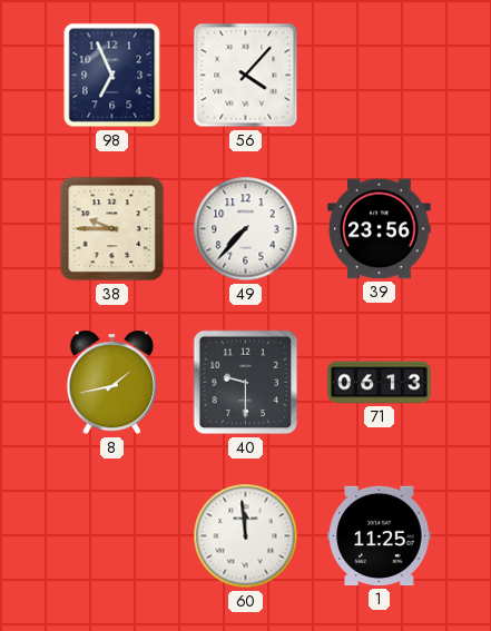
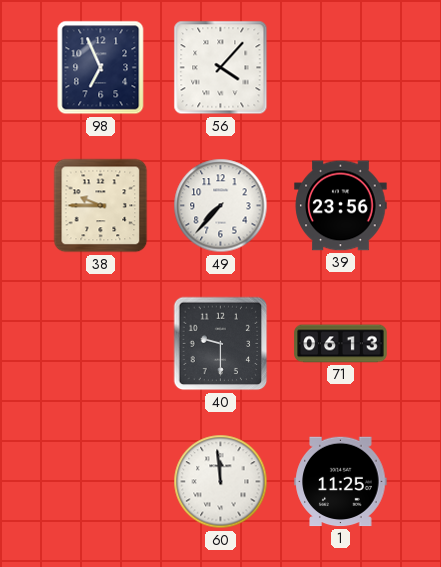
8: 1:43 -> none (111, 383)
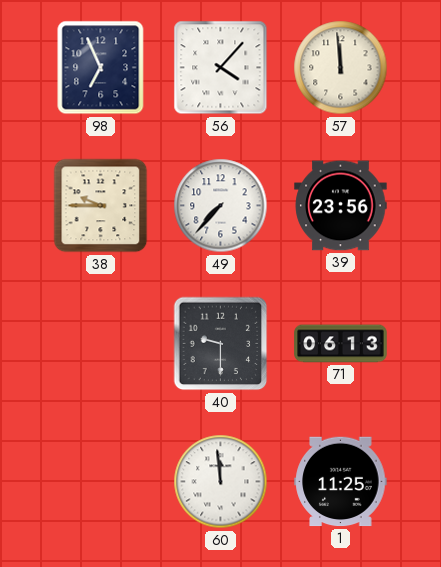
57: none -> 11:59 (341, 68)
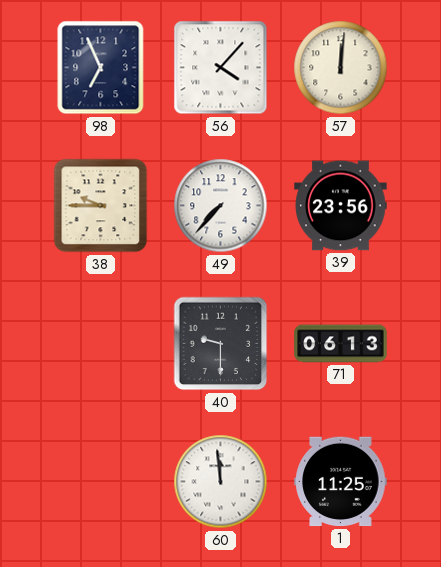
57: 11:59 -> 12:01 (341, 68)
